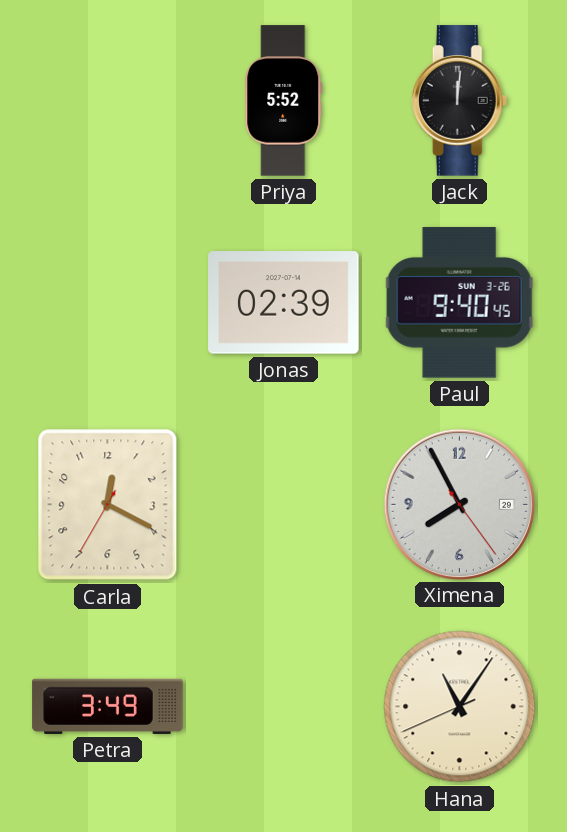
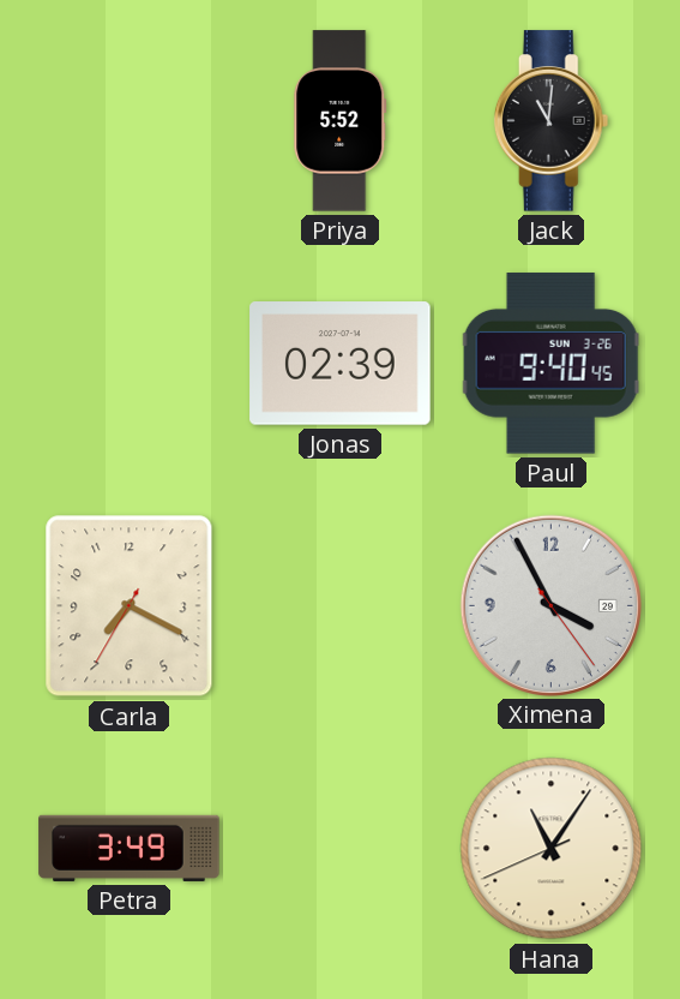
Jack: 12:01 -> 11:01 (552, 121)
Carla: 12:19 -> 7:19 (130, 606)
Ximena: 7:55 -> 3:55 (550, 605)
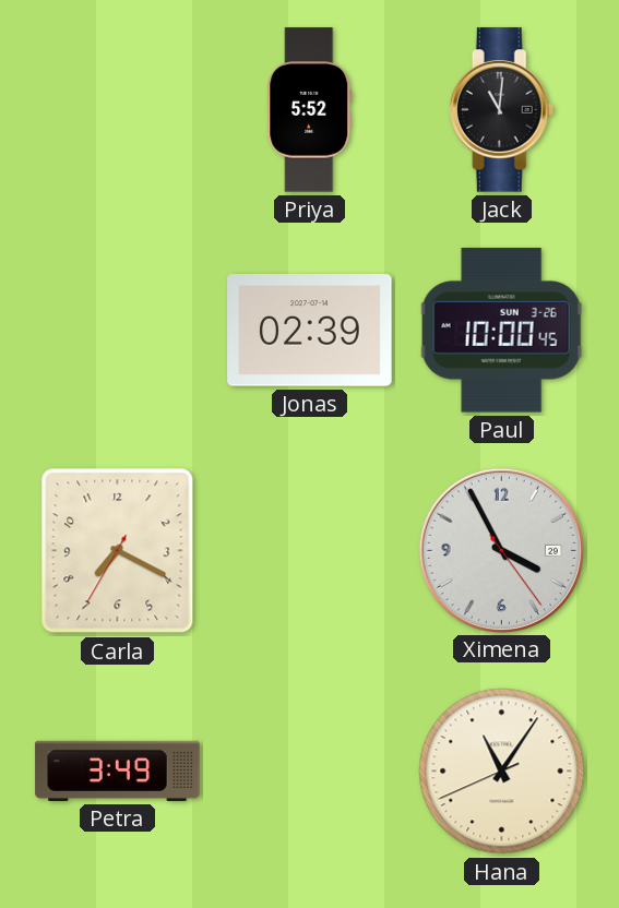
Paul: 9:40 -> 10:00 (501, 331)
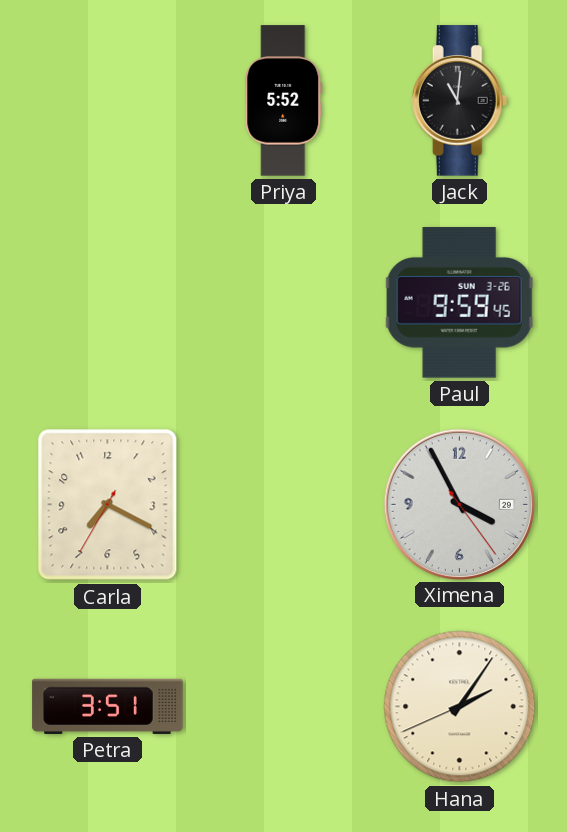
Jonas: 02:39 -> none (310, 331)
Paul: 10:00 -> 9:59 (459, 303)
Petra: 3:49 -> 3:51 (108, 706)
Hana: 11:05 -> 2:05 (460, 707)
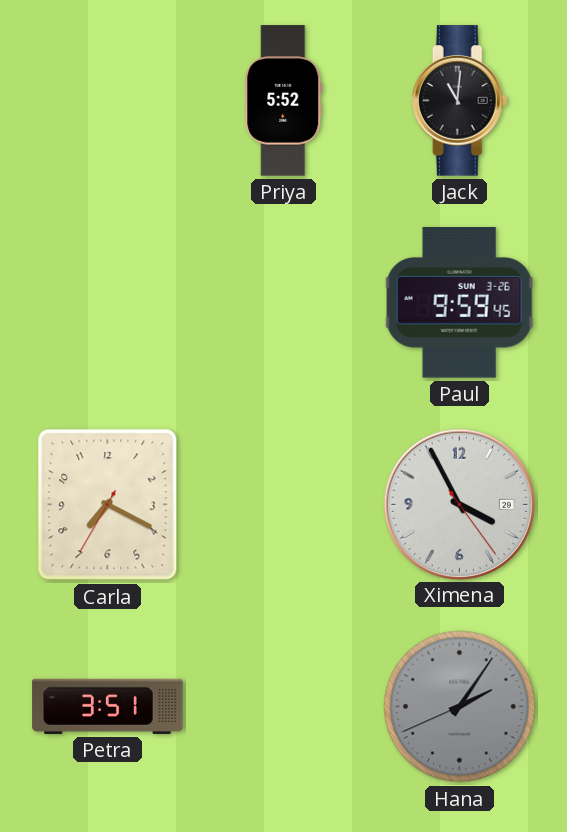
Hana dial: cream -> grey (460, 707)
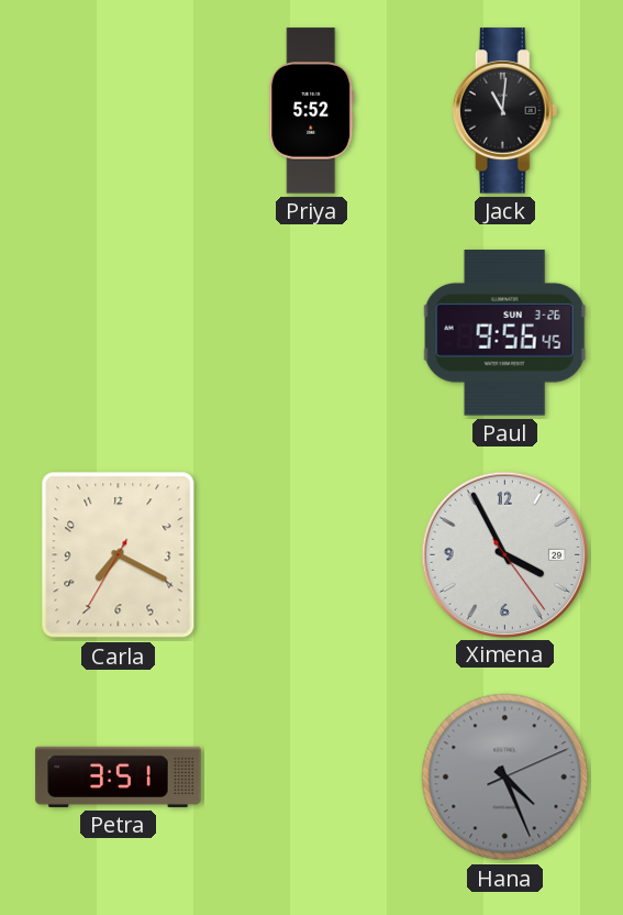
Paul: 9:59 -> 9:56 (504, 333)
Hana: 2:05 -> 4:26 (505, 778)
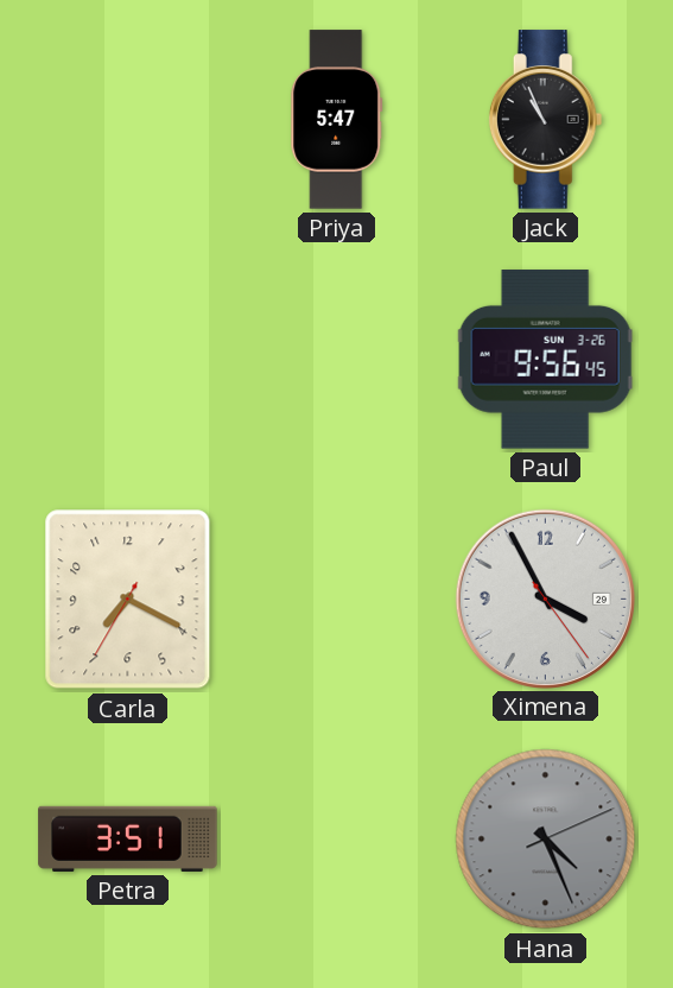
Priya: 5:52 -> 5:47 (337, 120)
Jack: 11:01 -> 10:56 (546, 120)
